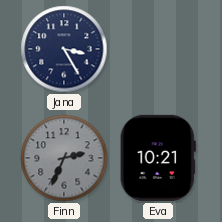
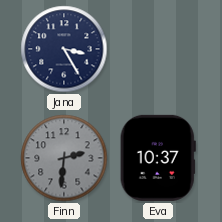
Finn: 2:34 -> 2:31 (64, 158)
Eva: 10:21 -> 10:37 (158, 158)
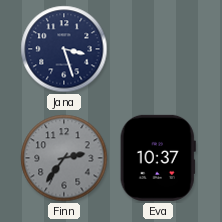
Jana: 3:25 -> 3:27 (64, 49)
Finn: 2:31 -> 2:36 (64, 158)
